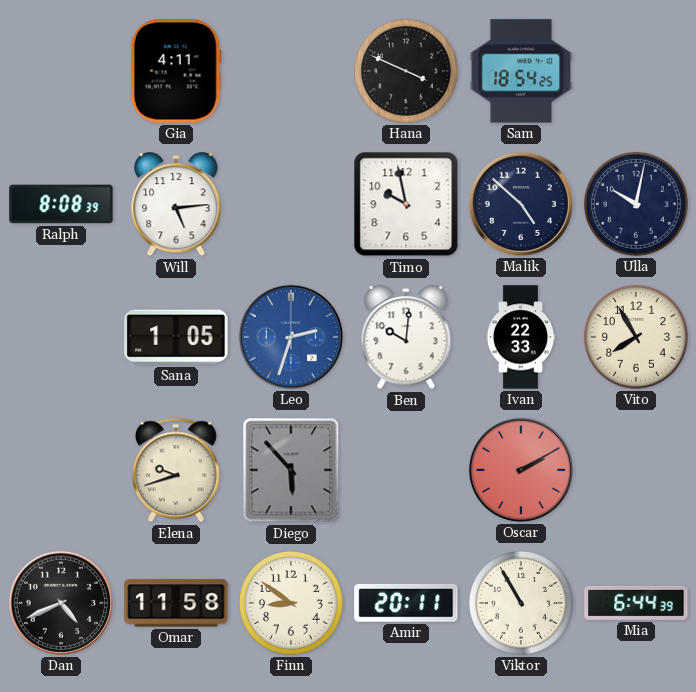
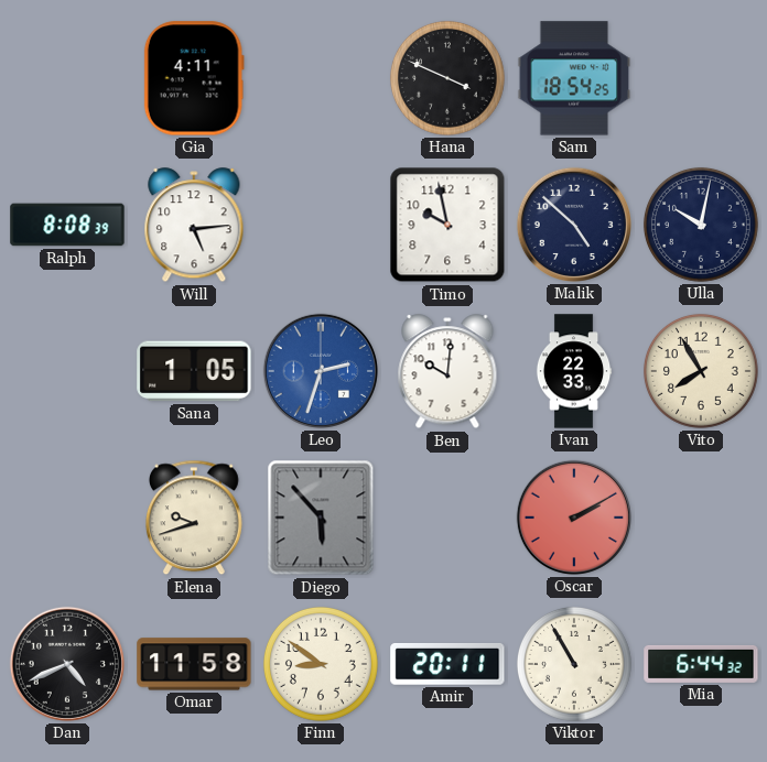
Mia: 6:44:39 -> 6:44:32 (701, 664)
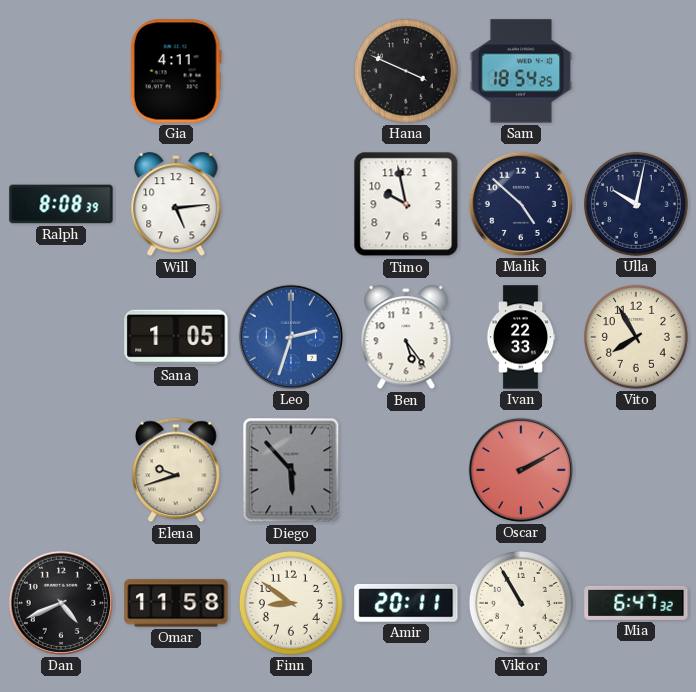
Ben: 10:01 -> 5:24 (406, 338)
Mia: 6:44 -> 6:47 (636, 603)
